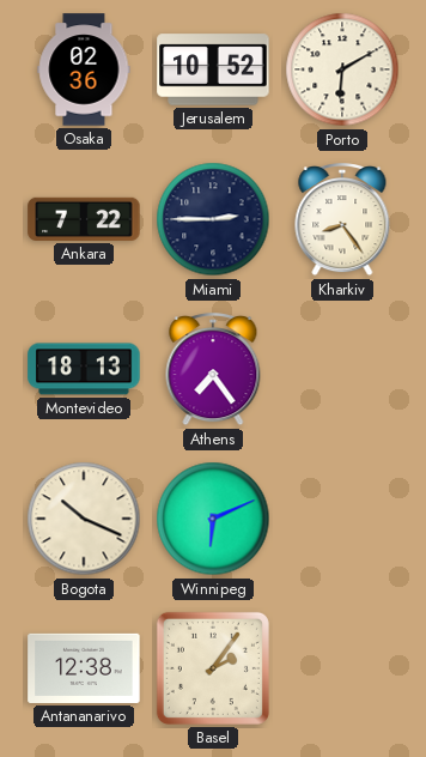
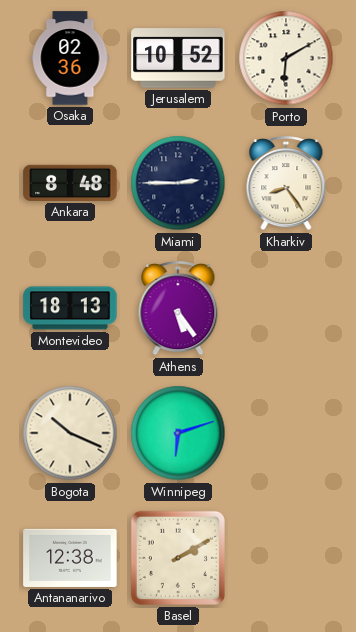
Ankara: 7:22 -> 8:48 (70, 183)
Athens: 7:24 -> 5:24 (178, 309)
Winnipeg: 6:11 -> 6:12 (178, 433)
Basel: 2:06 -> 2:10 (178, 558)
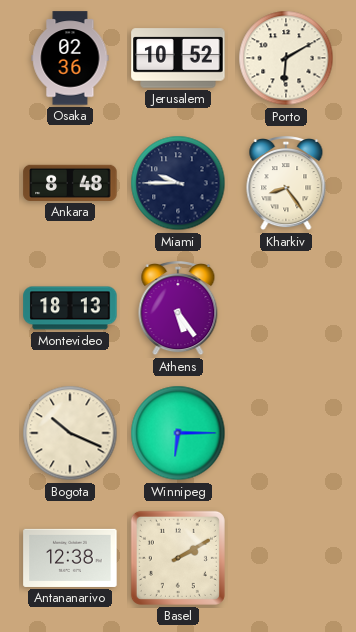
Miami: 2:45 -> 9:45 (178, 183)
Winnipeg: 6:12 -> 6:15 (178, 433)
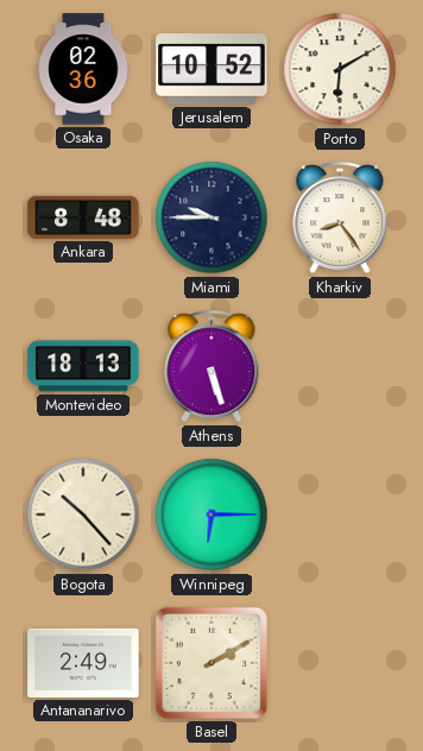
Athens: 5:24 -> 5:27 (211, 367)
Bogota: 10:19 -> 10:23 (83, 515)
Antananarivo: 12:38 -> 2:49 (83, 663)
